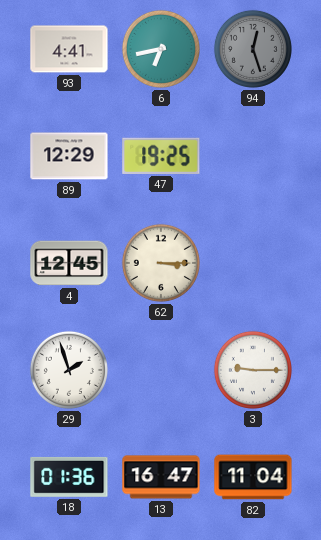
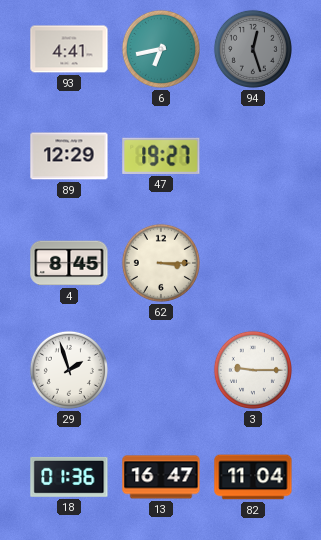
47: 19:25 -> 19:27 (161, 156)
4: 12:45 -> 8:45 (69, 263)
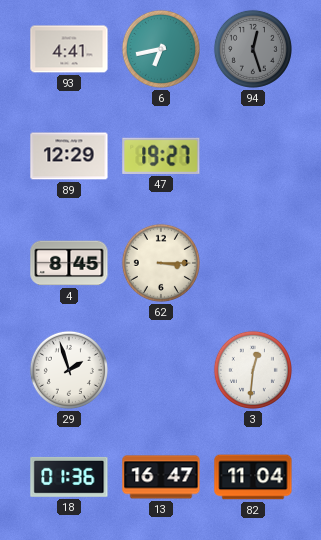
3: 9:15 -> 12:31 (253, 370)
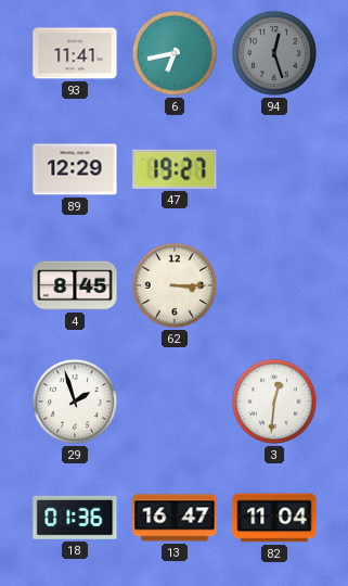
93: 4:41 -> 11:41 (75, 53)
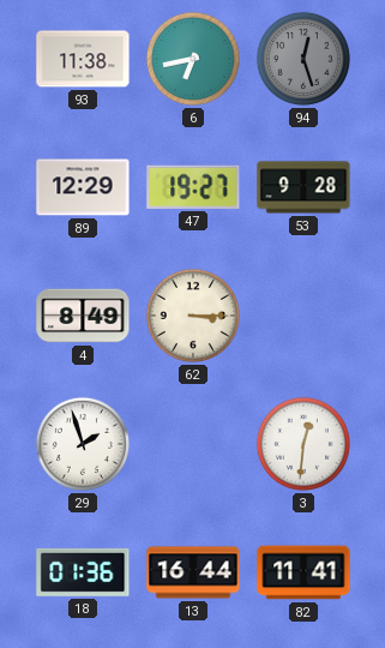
93: 11:41 -> 11:38 (83, 59)
53: none -> 9:28 (303, 187)
4: 8:45 -> 8:49 (83, 316)
13: 16:47 -> 16:44 (193, 572)
82: 11:04 -> 11:41 (303, 572)
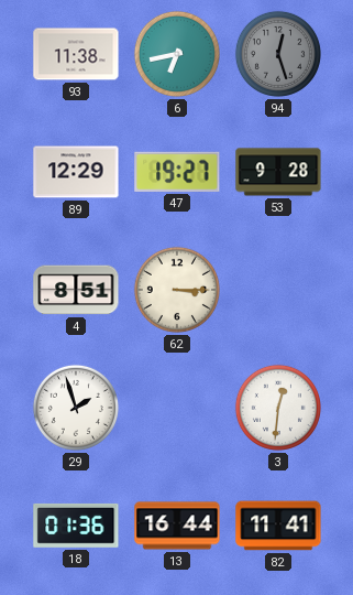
4: 8:49 -> 8:51 (76, 290)
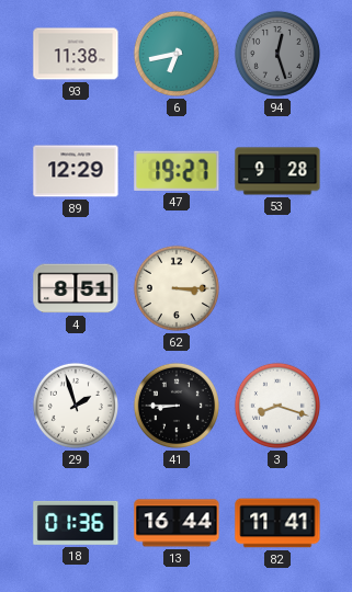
41: none -> 8:45 (177, 406)
3: 12:31 -> 8:18 (277, 406)
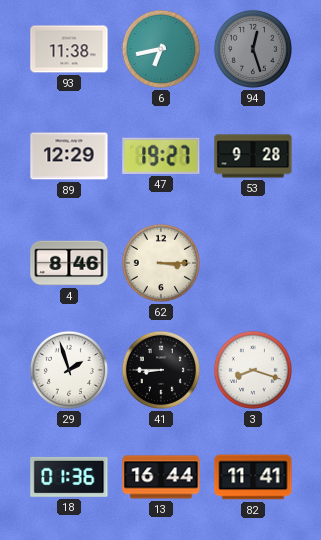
4: 8:51 -> 8:46 (69, 263)
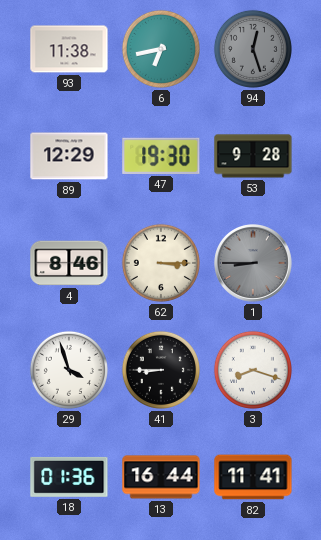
47: 19:27 -> 19:30 (161, 156)
1: none -> 8:45 (254, 264)
29: 1:57 -> 3:57 (69, 370)
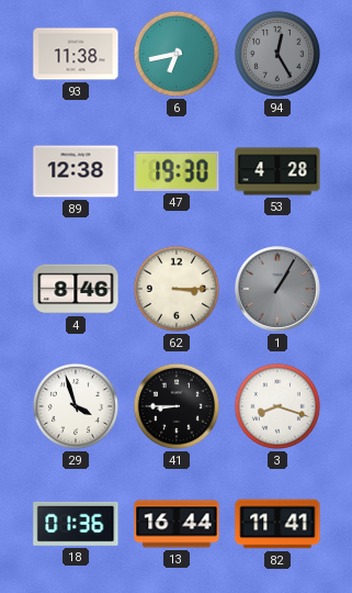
94: 12:27 -> 12:25 (277, 54)
89: 12:29 -> 12:38 (76, 171)
53: 9:28 -> 4:28 (277, 171)
1: 8:45 -> 1:05 (279, 290)
